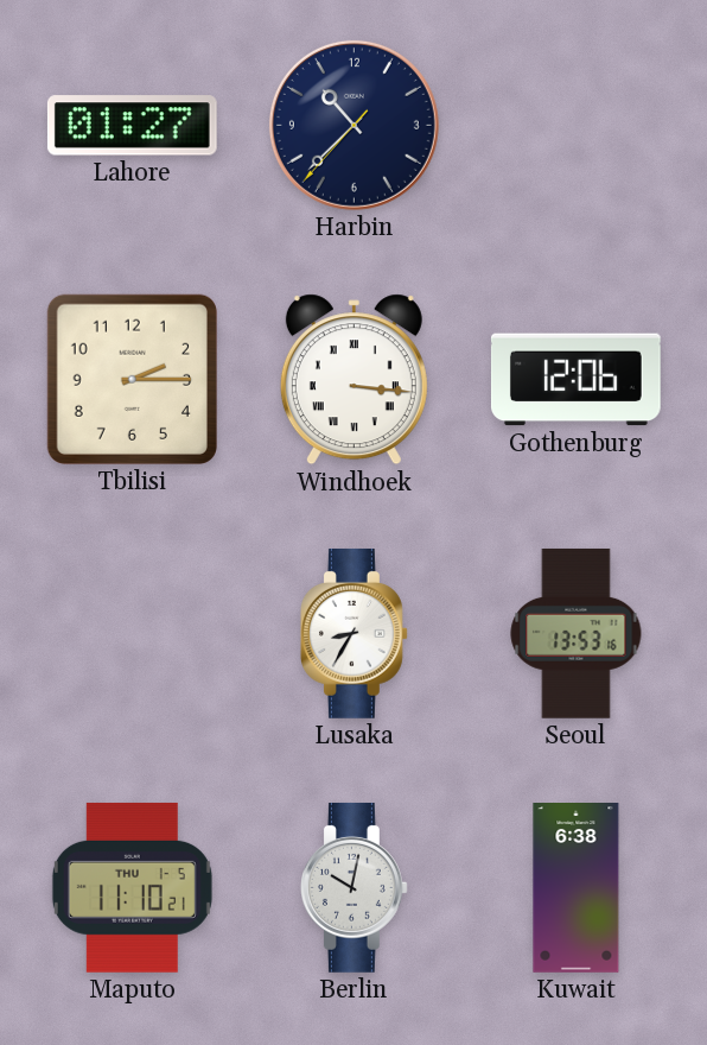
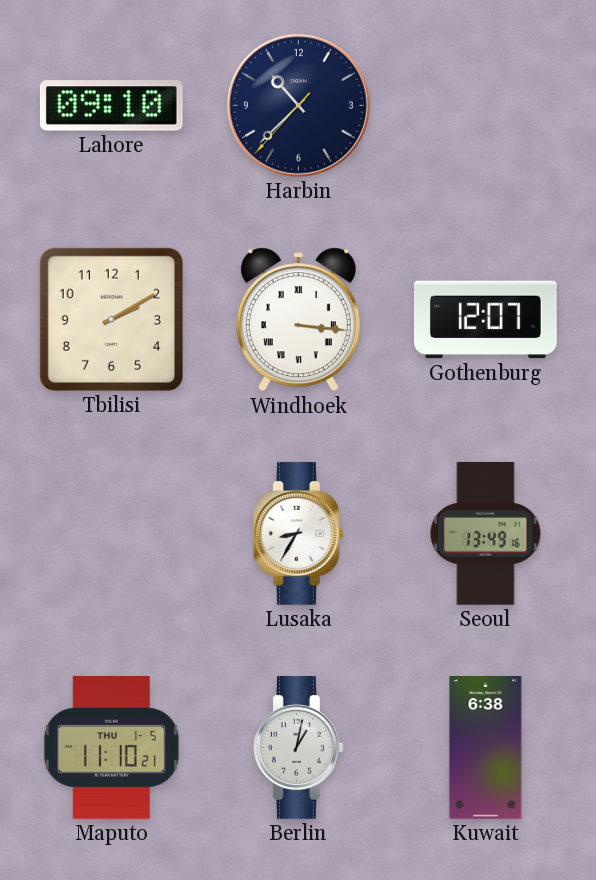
Lahore: 01:27 -> 09:10 (111, 106)
Tbilisi: 2:15 -> 2:10 (111, 319)
Gothenburg: 12:06 -> 12:07 (485, 320)
Seoul: 13:53 -> 13:49 (486, 533)
Berlin: 10:02 -> 1:02 (299, 747)
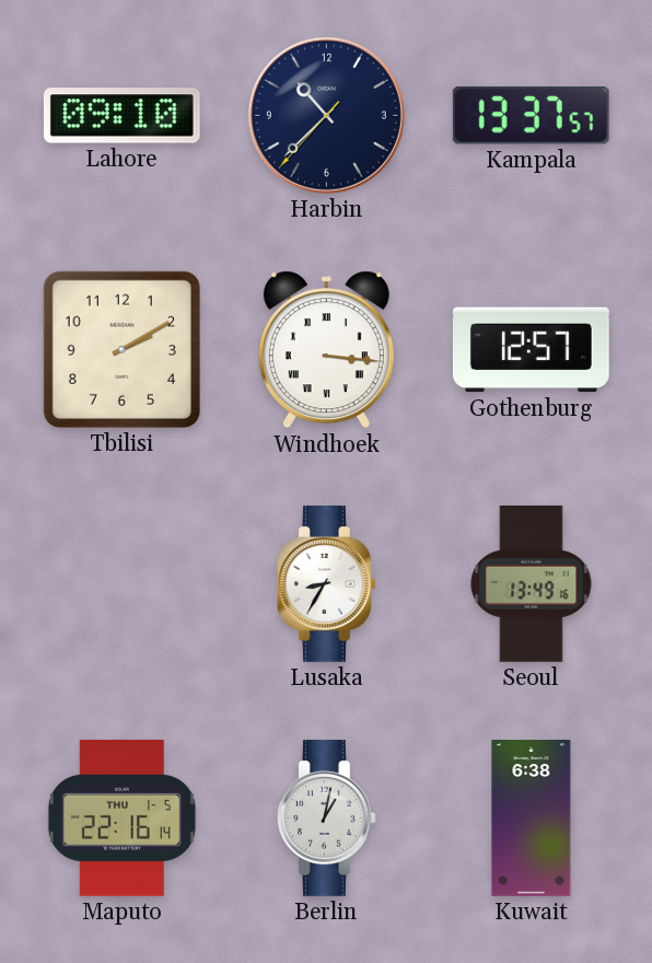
Kampala: none -> 13:37 (531, 116)
Gothenburg: 12:07 -> 12:57 (531, 350)
Maputo: 11:10 -> 22:16 (121, 817)
